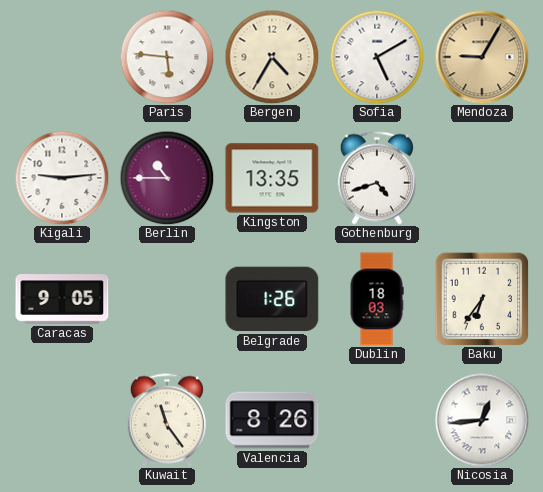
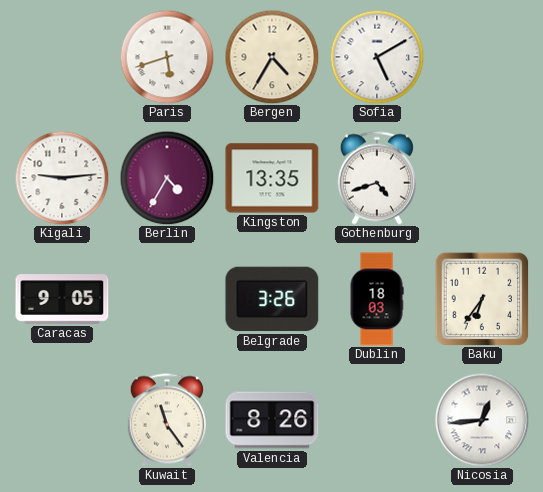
Paris: 5:46 -> 5:42 (167, 57)
Mendoza: 9:05 -> none (482, 57)
Berlin: 10:45 -> 4:35 (167, 178)
Belgrade: 1:26 -> 3:26 (272, 299)
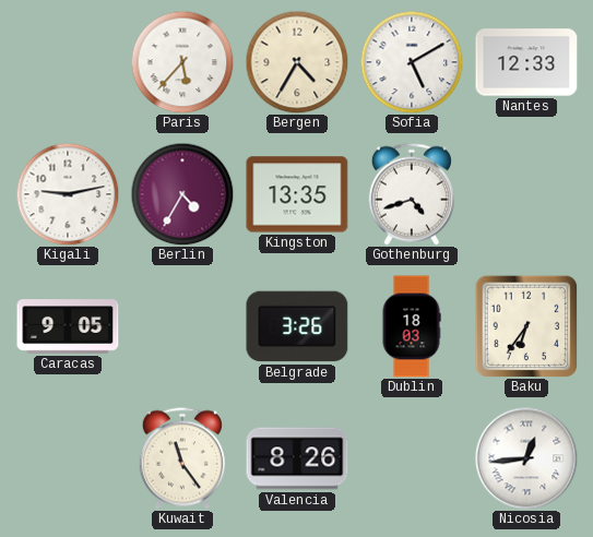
Paris: 5:42 -> 5:37 (182, 62)
Nantes: none -> 12:33 (526, 62)
Kigali: 9:14 -> 9:13 (68, 194)
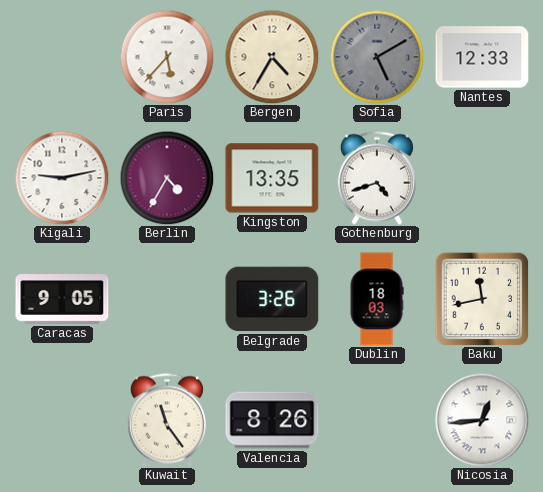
Sofia dial: white -> grey (377, 57)
Baku: 6:36 -> 11:43 (482, 299)
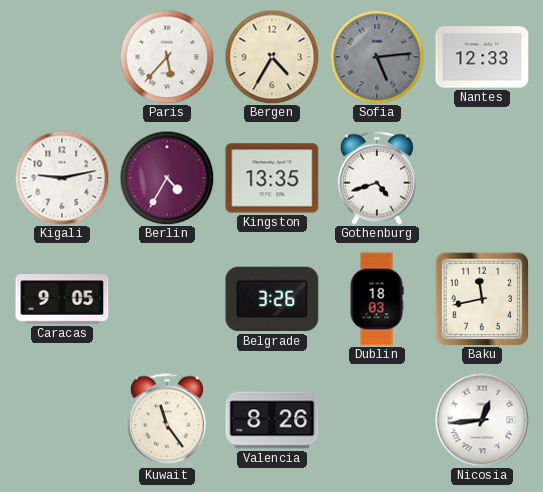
Sofia: 5:10 -> 5:14 (377, 57)
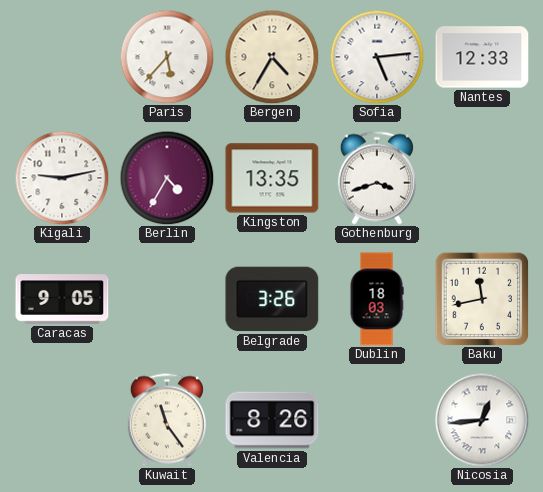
Sofia dial: grey -> white (377, 57)
Gothenburg: 4:42 -> 3:42 (377, 178)
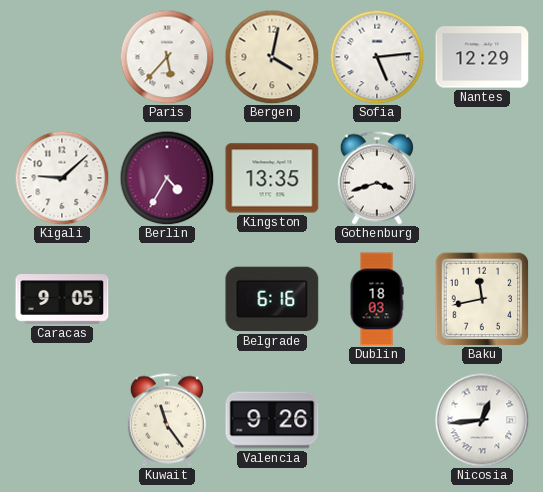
Bergen: 4:35 -> 4:02 (272, 57)
Nantes: 12:33 -> 12:29 (482, 57)
Kigali: 9:13 -> 9:08 (62, 178)
Belgrade: 3:26 -> 6:16 (272, 299)
Valencia: 8:26 -> 9:26 (272, 420)
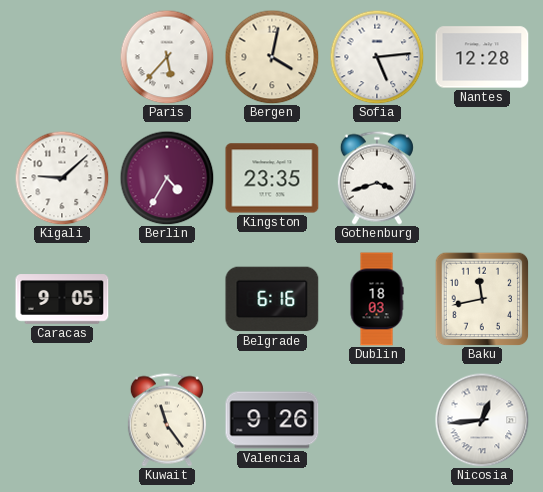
Nantes: 12:29 -> 12:28 (482, 57)
Kingston: 13:35 -> 23:35 (272, 178)
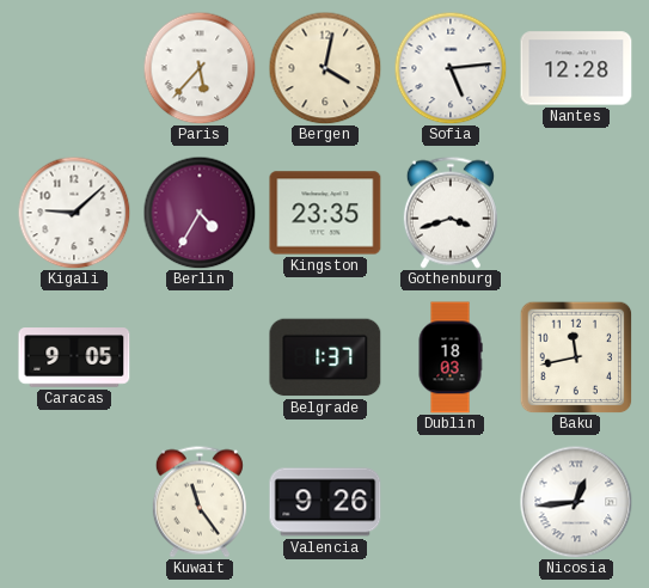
Belgrade: 6:16 -> 1:37 (325, 357)
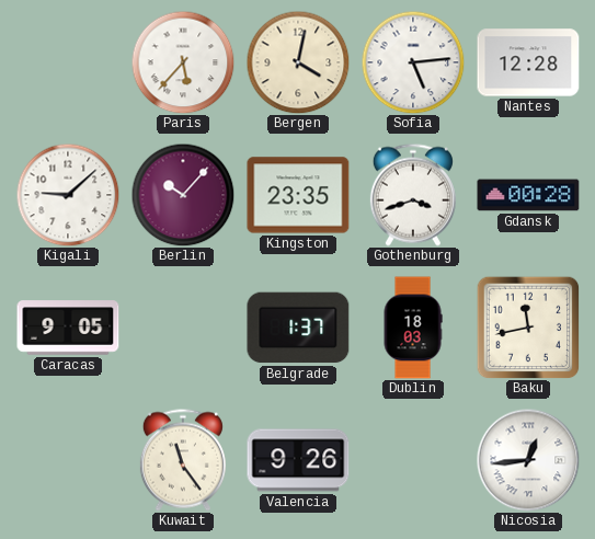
Berlin: 4:35 -> 10:07 (183, 195)
Gdansk: none -> 00:28 (528, 195)
